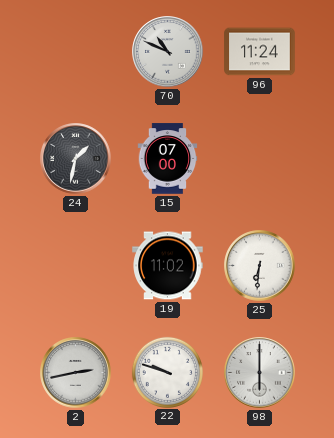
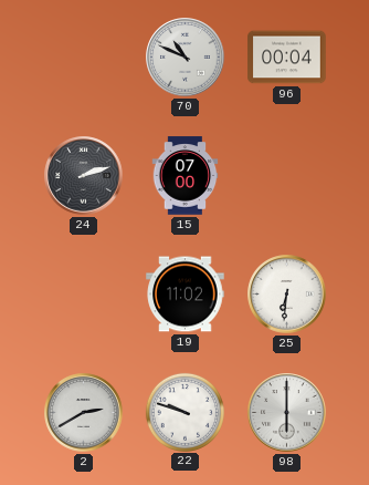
96: 11:24 -> 00:04 (287, 58)
24: 1:32 -> 2:12 (84, 176)
2: 2:43 -> 2:40 (84, 413)
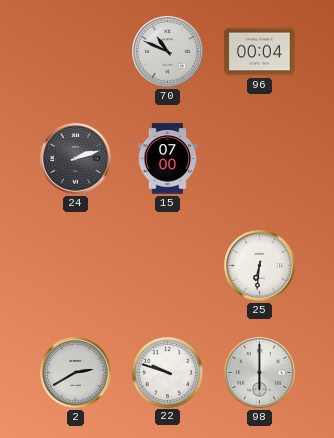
19: 11:02 -> none (186, 295)
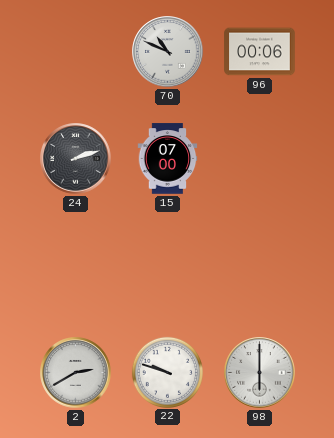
96: 00:04 -> 00:06 (260, 52)
25: 6:31 -> none (260, 266)
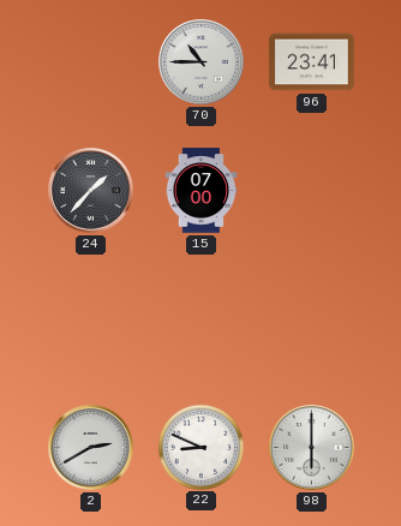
70: 10:49 -> 10:45 (202, 62)
96: 00:06 -> 23:41 (312, 62)
24: 2:12 -> 1:37 (91, 191)
22: 9:48 -> 8:49 (200, 447)
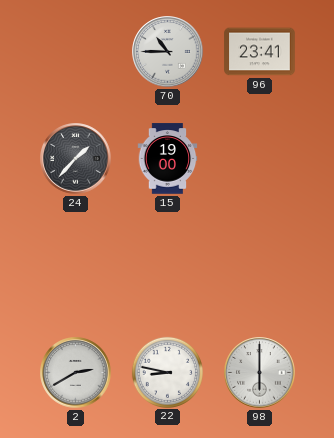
15: 07:00 -> 19:00 (168, 159)
22: 8:49 -> 8:47 (167, 372)
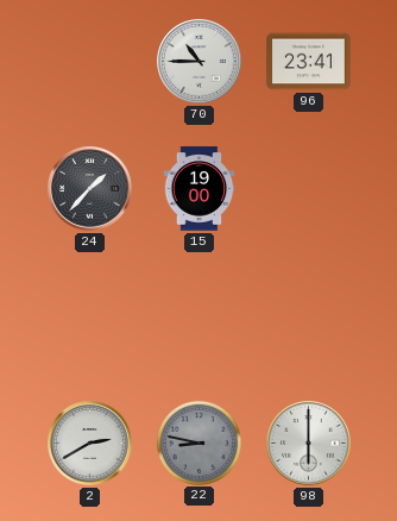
22 dial: white -> grey (198, 442)
